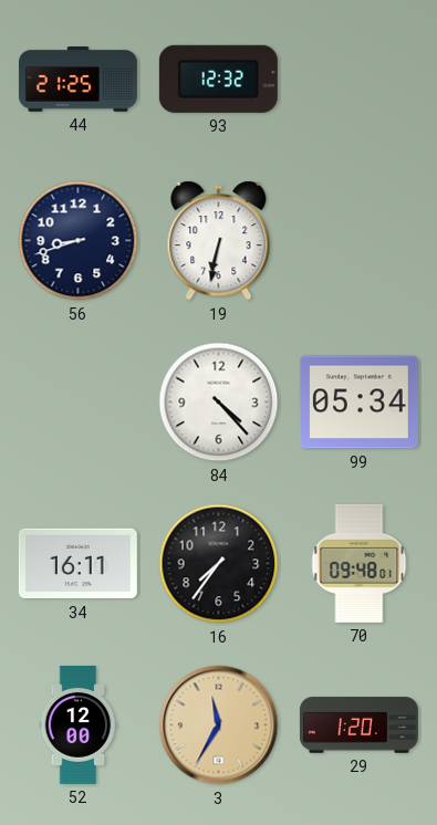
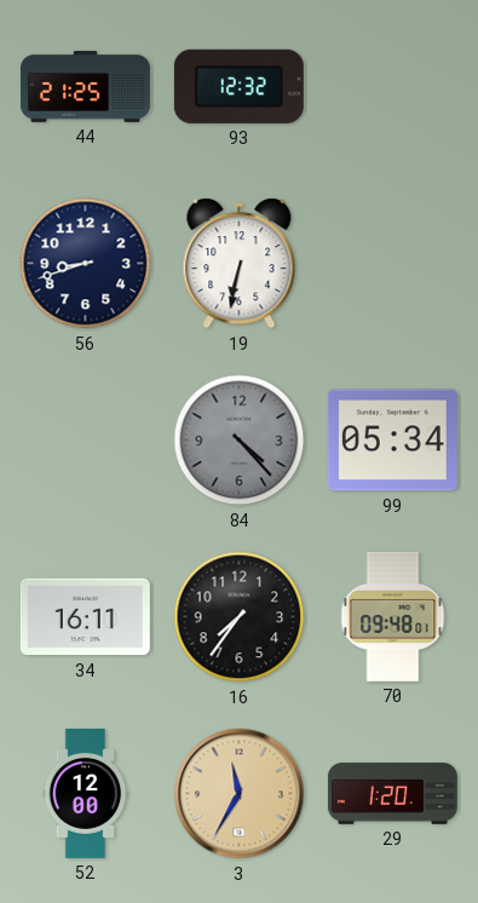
84 dial: white -> grey (240, 441)
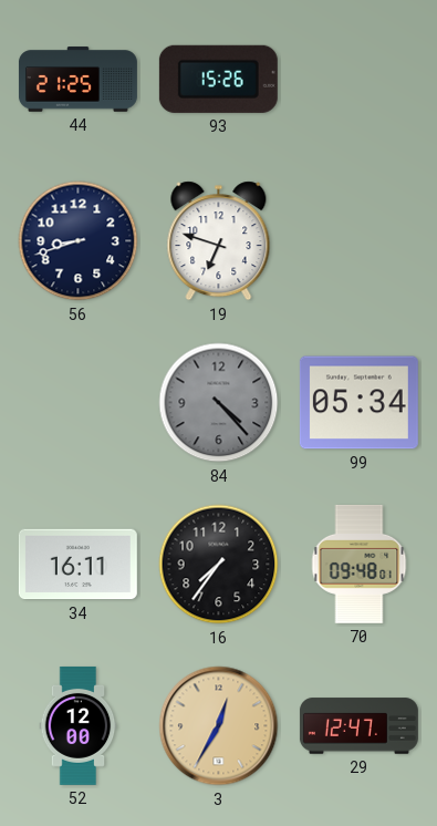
93: 12:32 -> 15:26 (218, 79)
19: 6:32 -> 6:48 (219, 241)
3: 11:35 -> 12:35 (219, 726)
29: 1:20 -> 12:47 (358, 726)
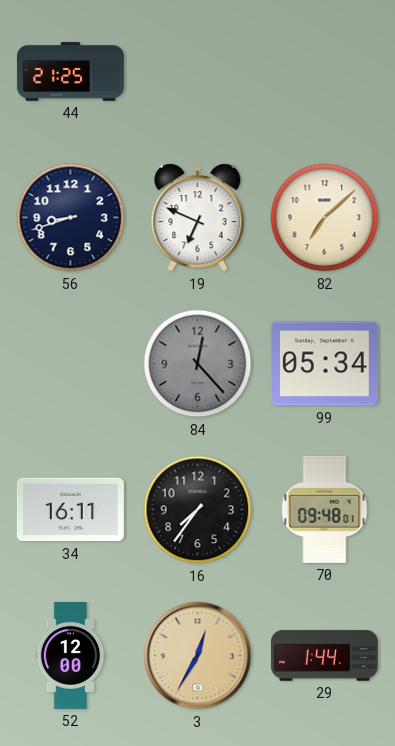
93: 15:26 -> none (218, 79)
19: 6:48 -> 6:49 (198, 218)
82: none -> 7:08 (325, 218)
84: 4:23 -> 12:23 (198, 364)
29: 12:47 -> 1:44 (324, 656)
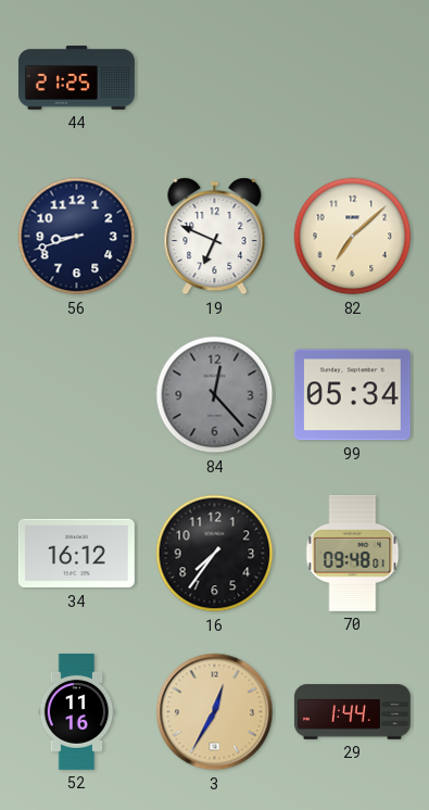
34: 16:11 -> 16:12 (76, 554)
52: 12:00 -> 11:16 (77, 711)
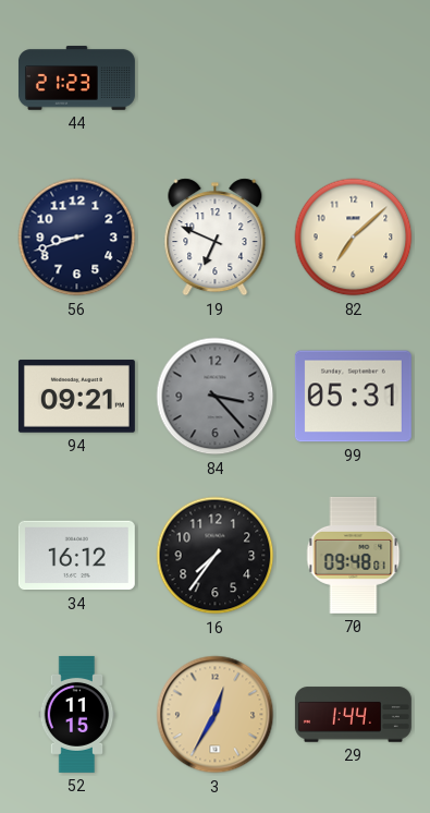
44: 21:25 -> 21:23 (76, 78)
94: none -> 09:21 (76, 397)
84: 12:23 -> 3:23 (216, 397)
99: 05:34 -> 05:31 (353, 397)
52: 11:16 -> 11:15 (77, 714)
